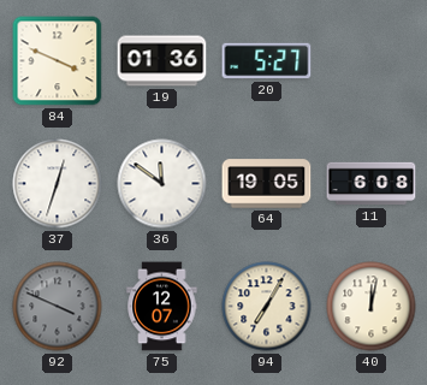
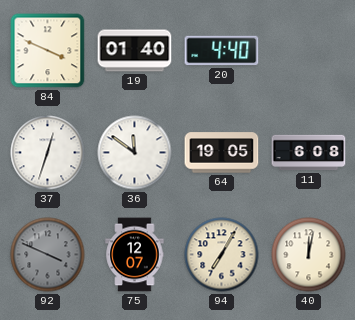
19: 01:36 -> 01:40 (135, 51)
20: 5:27 -> 4:40 (222, 51)
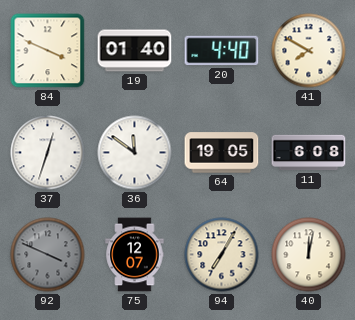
41: none -> 7:50 (309, 51)
